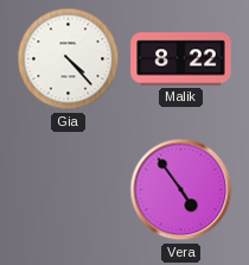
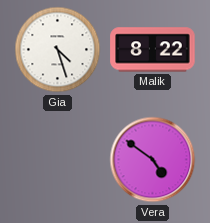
Gia: 4:23 -> 4:27 (58, 50)
Vera: 4:54 -> 4:51 (153, 160)
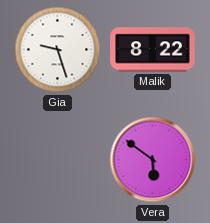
Gia: 4:27 -> 9:27 (58, 50)
Vera: 4:51 -> 5:51 (153, 160)
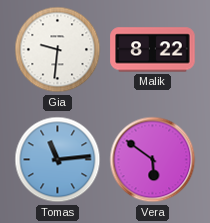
Gia: 9:27 -> 9:31 (58, 50)
Tomas: none -> 11:14 (58, 160)
